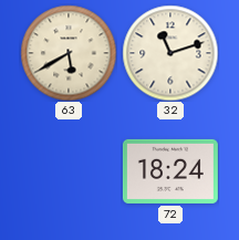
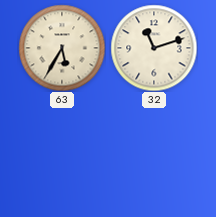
63: 5:40 -> 5:35 (62, 48)
72: 18:24 -> none (170, 171)
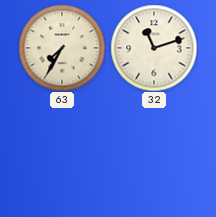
63: 5:35 -> 7:35 (62, 48)
